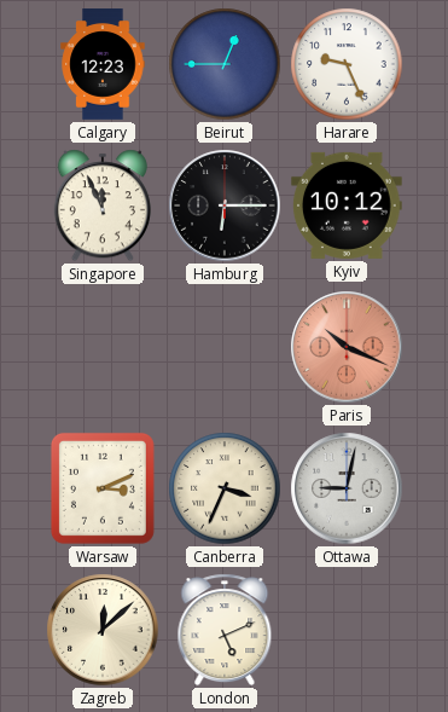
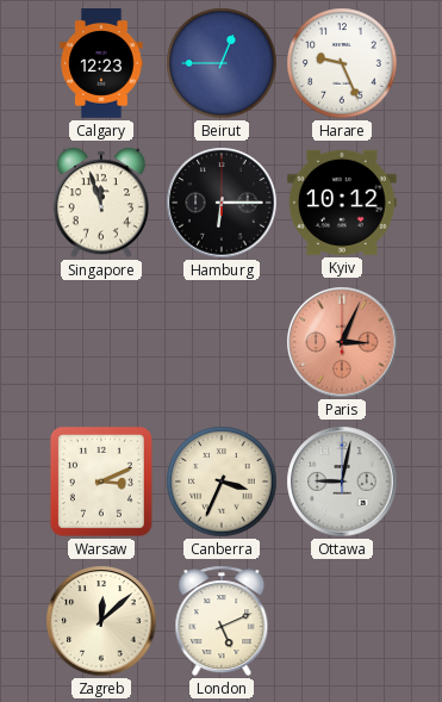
Singapore: 11:56 -> 11:57 (101, 203)
Paris: 10:19 -> 3:04 (342, 342)
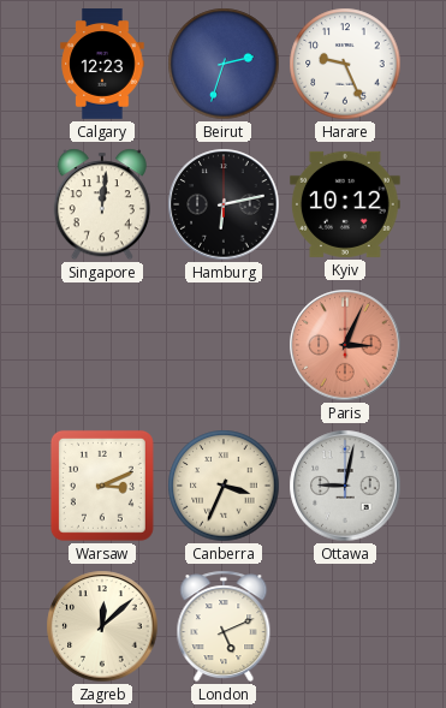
Beirut: 12:45 -> 2:33 (224, 64)
Singapore: 11:57 -> 12:01 (102, 204)
Hamburg: 6:15 -> 6:13 (224, 204)
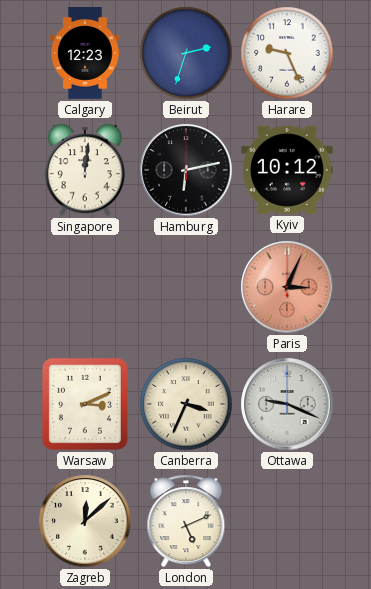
Ottawa: 9:02 -> 9:19 (287, 404)
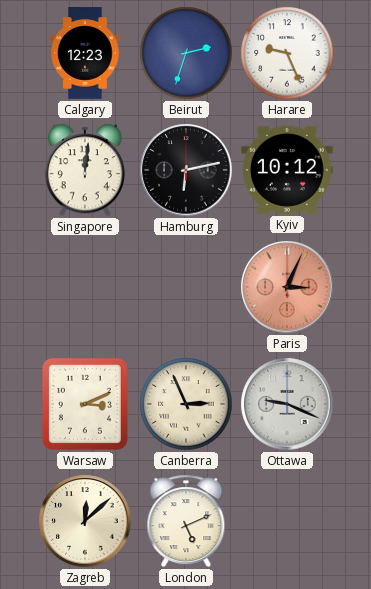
Canberra: 3:34 -> 2:56 (186, 404)
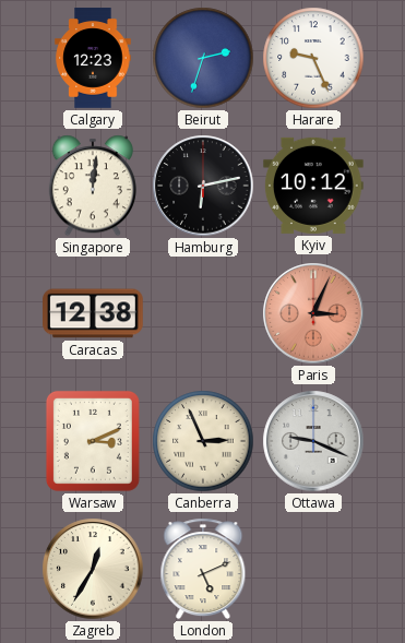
Caracas: none -> 12:38 (94, 313)
Zagreb: 12:08 -> 12:35 (93, 569)
